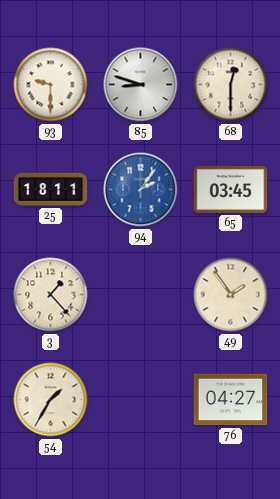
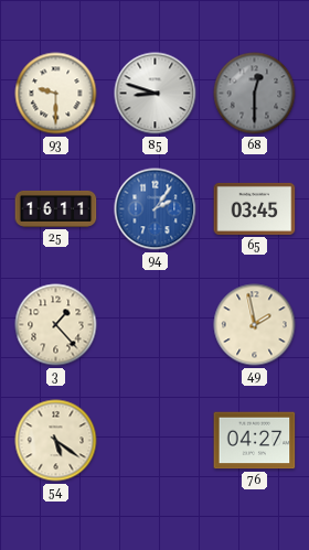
68 dial: cream -> grey (255, 94)
25: 18:11 -> 16:11 (56, 208)
49: 1:54 -> 1:58 (255, 325)
54: 1:35 -> 5:21 (56, 441)
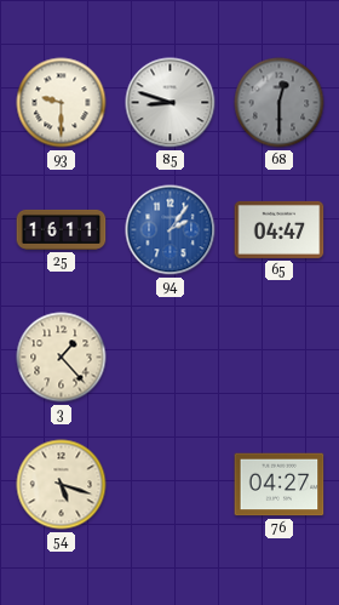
65: 03:45 -> 04:47 (280, 229)
49: 1:58 -> none (255, 325)
54: 5:21 -> 5:18 (62, 485)
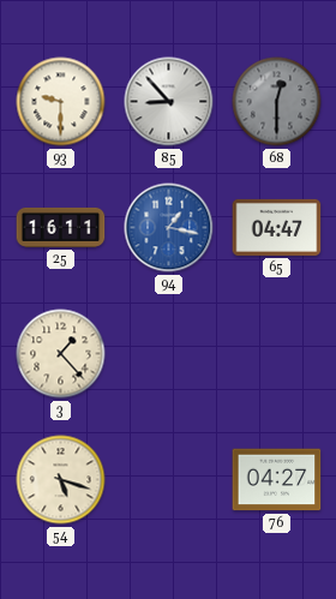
85: 8:48 -> 8:53 (169, 102)
94: 2:06 -> 1:17 (169, 228)
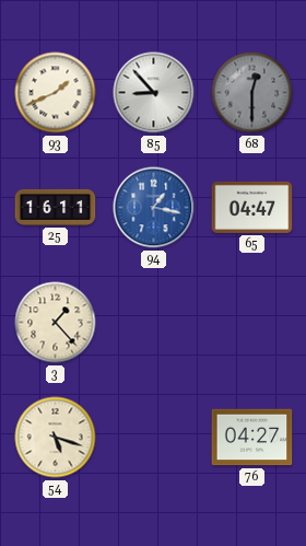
93: 9:30 -> 1:41 (56, 93)
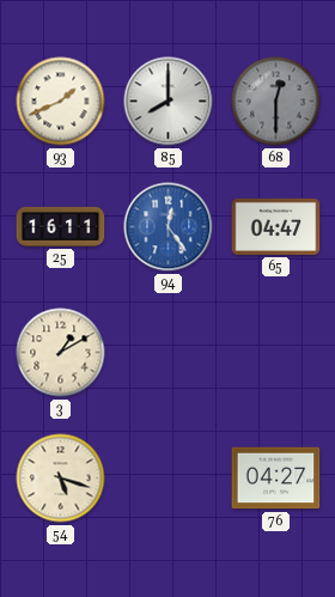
85: 8:53 -> 8:00 (169, 102)
94: 1:17 -> 12:24 (169, 227)
3: 1:23 -> 1:10 (61, 353)
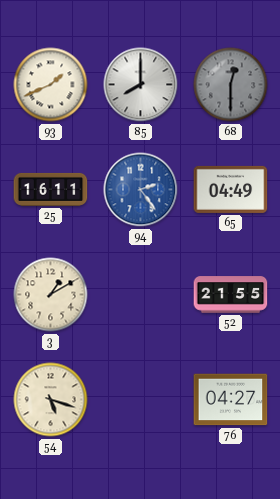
94: 12:24 -> 2:24 (141, 190)
65: 04:47 -> 04:49 (231, 189)
52: none -> 21:55 (231, 295)
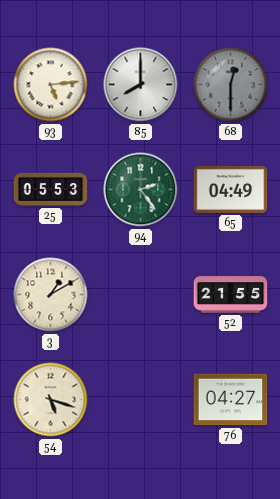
93: 1:41 -> 5:14 (51, 85)
25: 16:11 -> 05:53 (51, 189)
94 dial: blue -> green (141, 190)
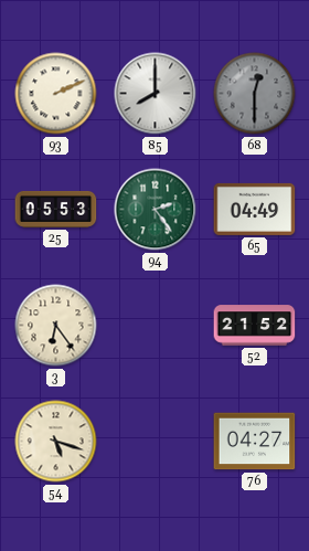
93: 5:14 -> 2:11 (56, 94)
3: 1:10 -> 6:24 (56, 326)
52: 21:55 -> 21:52 (255, 326)
